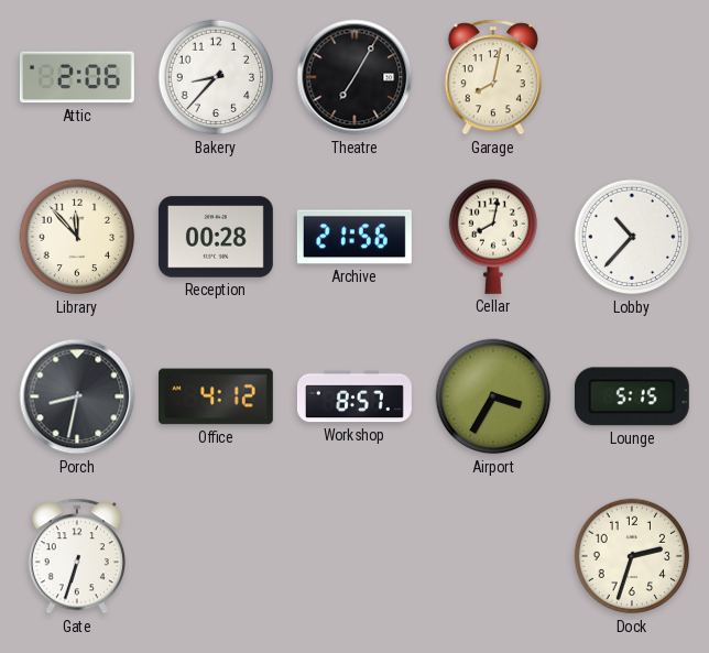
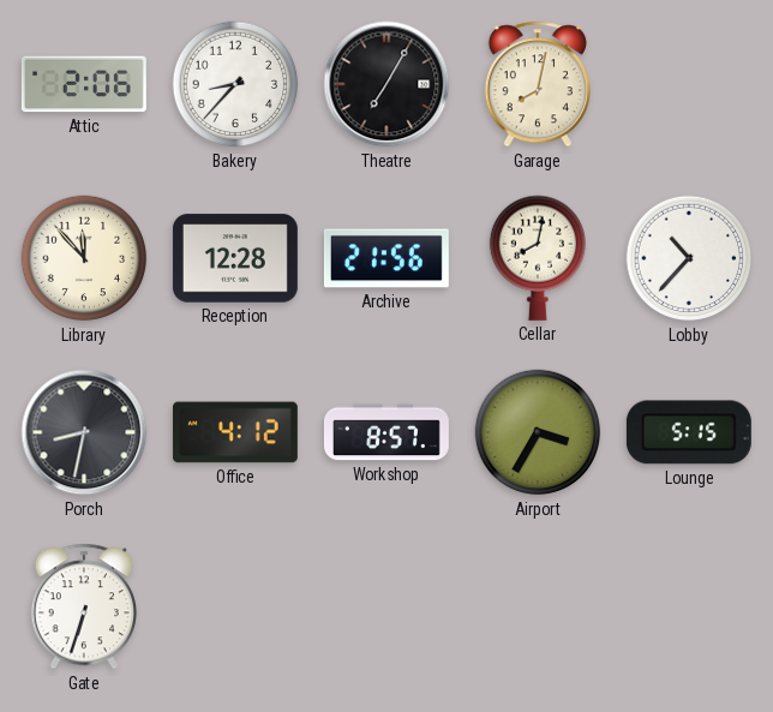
Reception: 00:28 -> 12:28 (235, 258)
Dock: 2:33 -> none (632, 556)
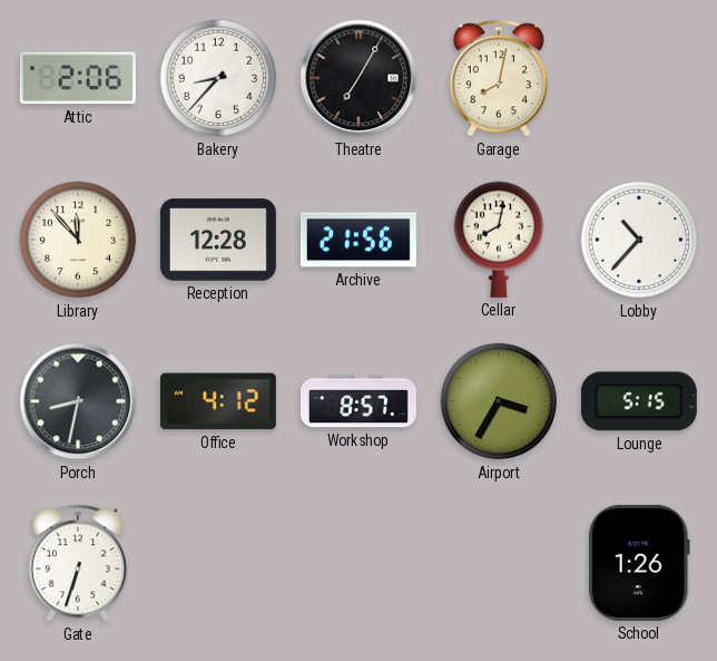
School: none -> 1:26 (639, 563)
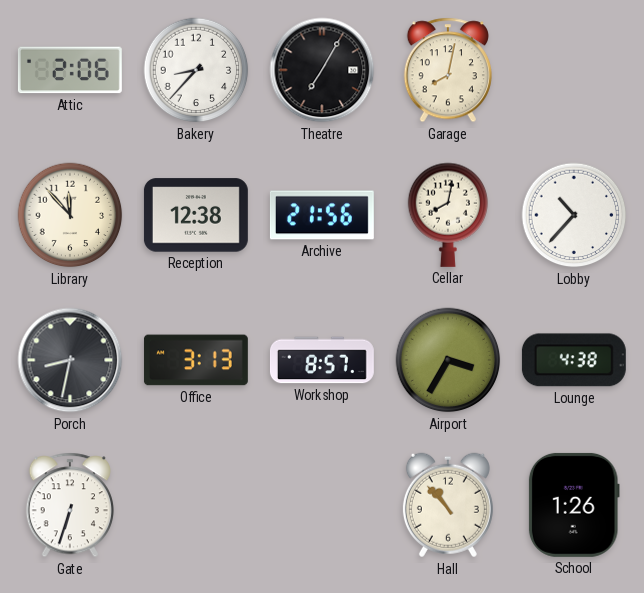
Reception: 12:28 -> 12:38 (196, 215)
Office: 4:12 -> 3:13 (196, 360)
Lounge: 5:15 -> 4:38 (574, 360)
Hall: none -> 10:53 (448, 505)
